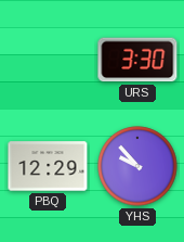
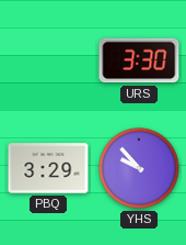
PBQ: 12:29 -> 3:29 (48, 168)
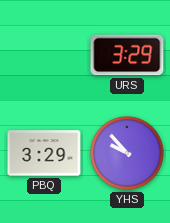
URS: 3:30 -> 3:29 (127, 55)
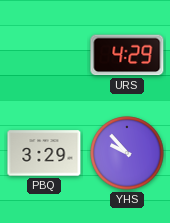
URS: 3:29 -> 4:29 (127, 55)
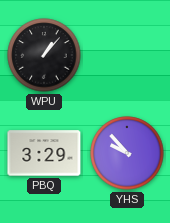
WPU: none -> 1:07 (44, 55)
URS: 4:29 -> none (127, 55)
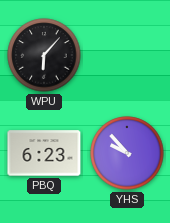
WPU: 1:07 -> 6:07 (44, 55)
PBQ: 3:29 -> 6:23 (44, 153)
